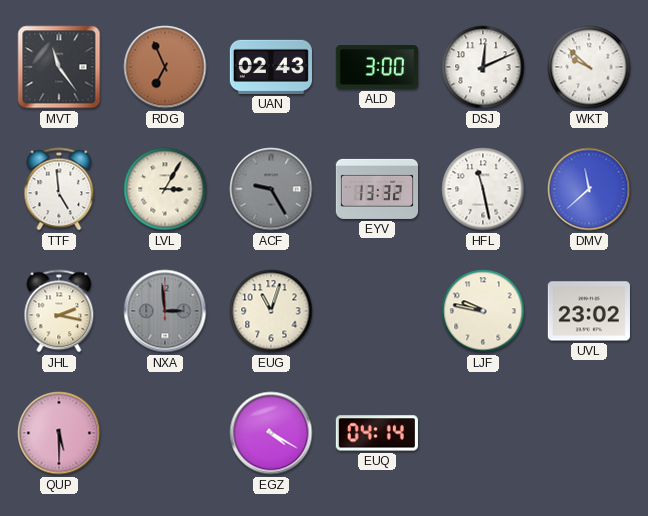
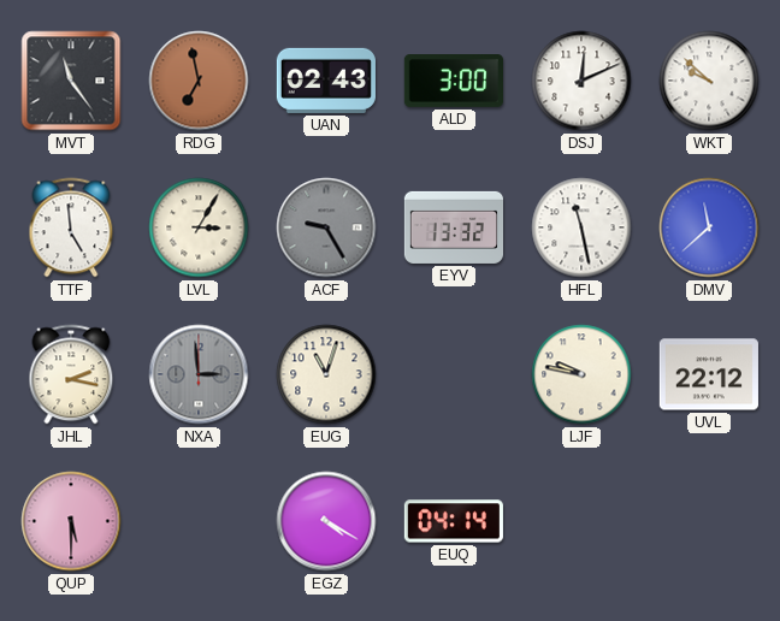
RDG: 6:56 -> 6:58 (199, 81)
UVL: 23:02 -> 22:12 (709, 374)
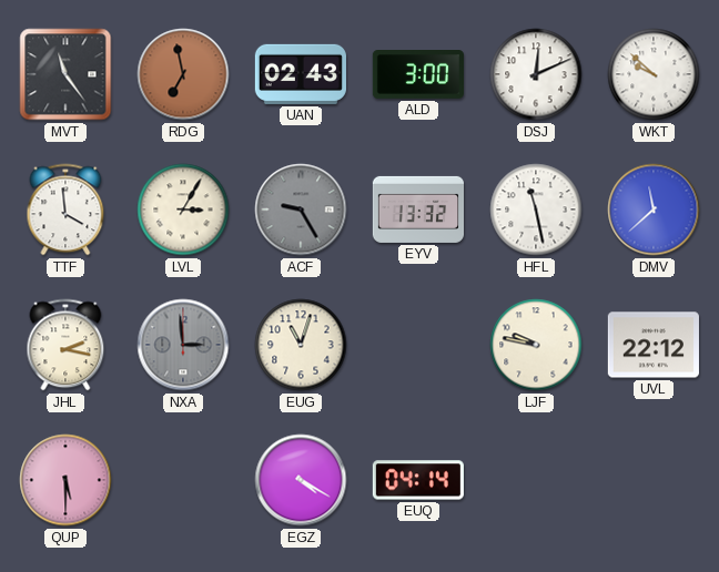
TTF: 4:59 -> 3:59 (65, 210)
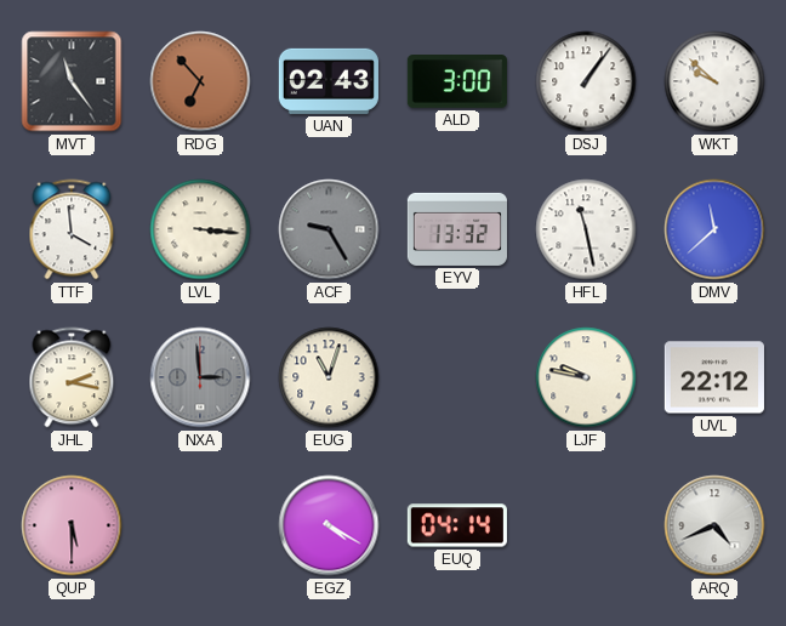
RDG: 6:58 -> 6:53 (200, 81)
DSJ: 12:11 -> 1:06 (586, 81)
LVL: 3:05 -> 3:16 (200, 229)
ARQ: none -> 4:41 (714, 525)
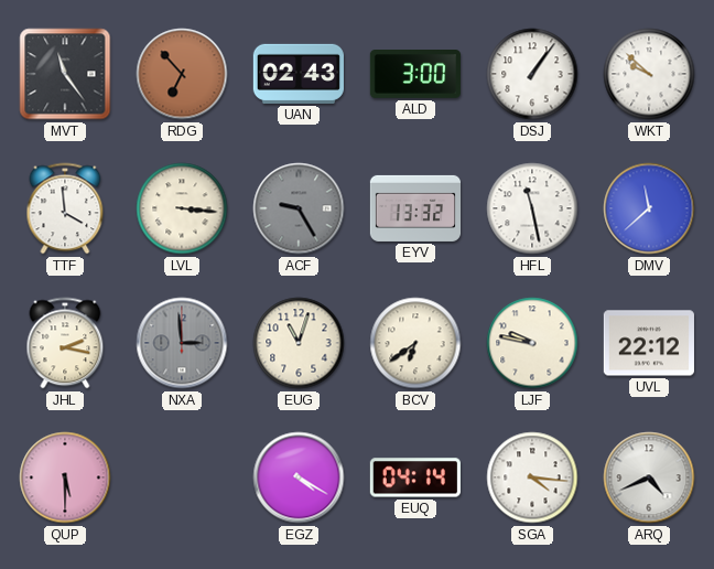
BCV: none -> 6:39 (415, 343)
SGA: none -> 4:16 (532, 477)
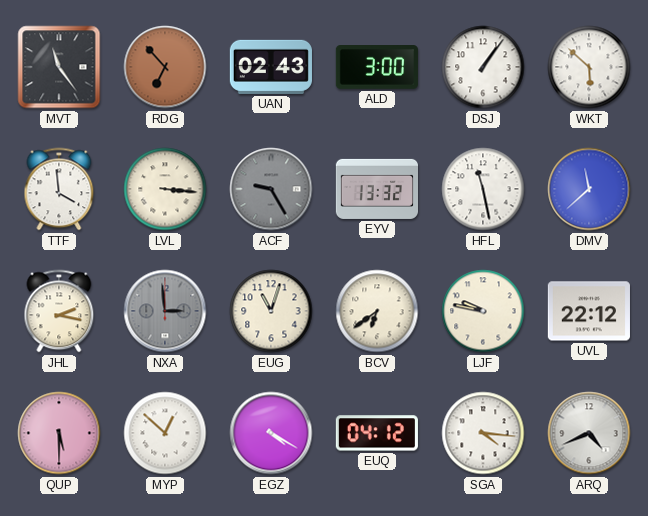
WKT: 9:52 -> 5:52 (589, 67)
MYP: none -> 12:52 (165, 433)
EUQ: 04:14 -> 04:12 (377, 433)
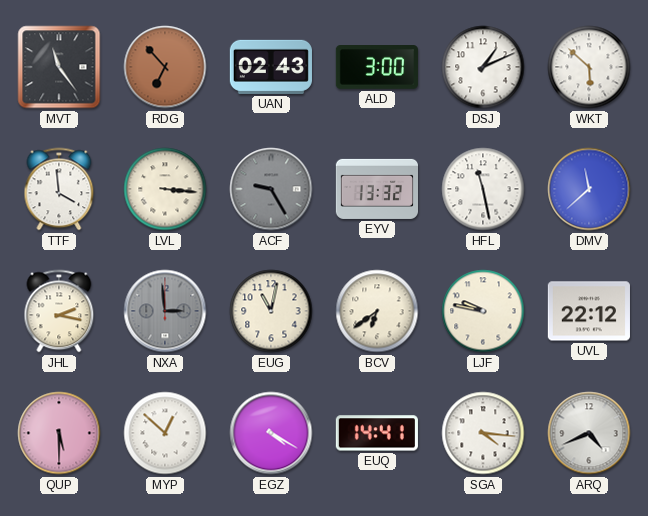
DSJ: 1:06 -> 1:11 (483, 67)
EUG: 11:03 -> 11:02 (271, 311)
EUQ: 04:12 -> 14:41 (377, 433)
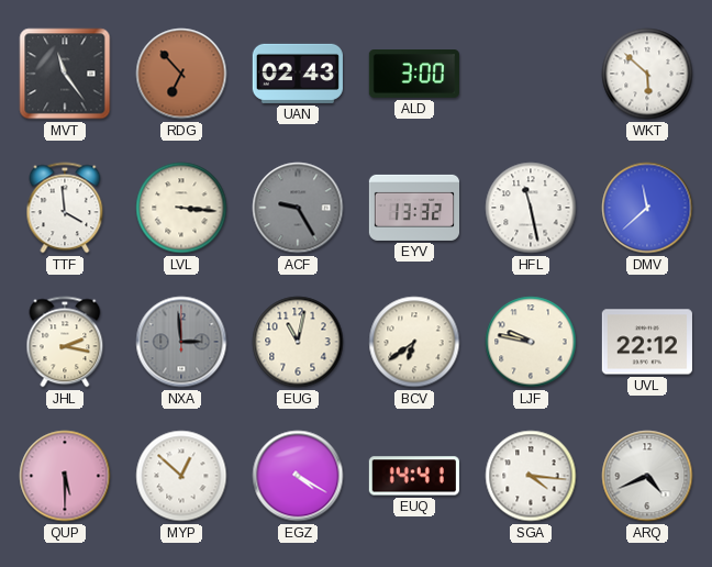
DSJ: 1:11 -> none (483, 67)
